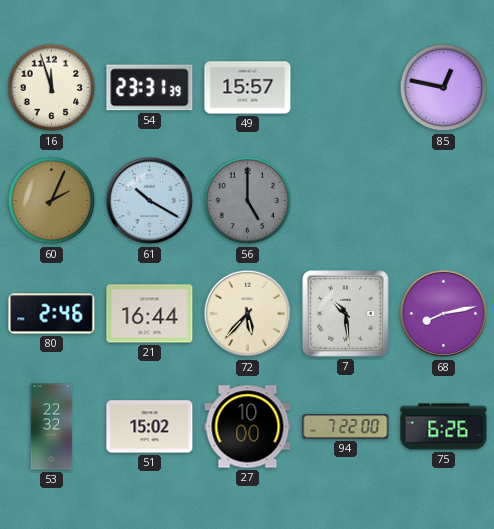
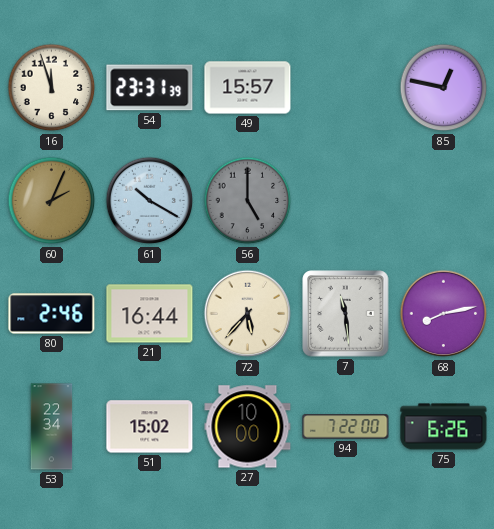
7: 10:29 -> 11:29 (346, 314)
53: 22:32 -> 22:34 (52, 427)
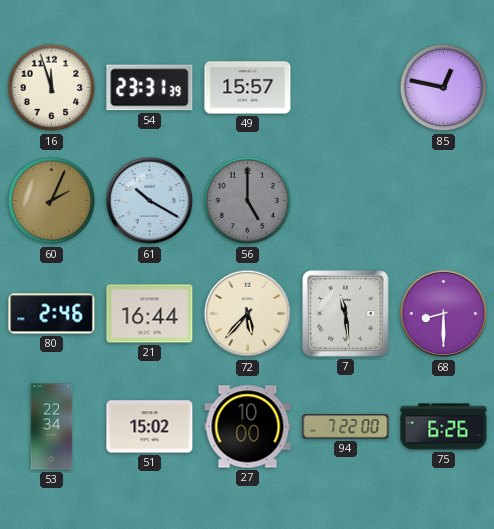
68: 8:13 -> 8:30 (444, 314)
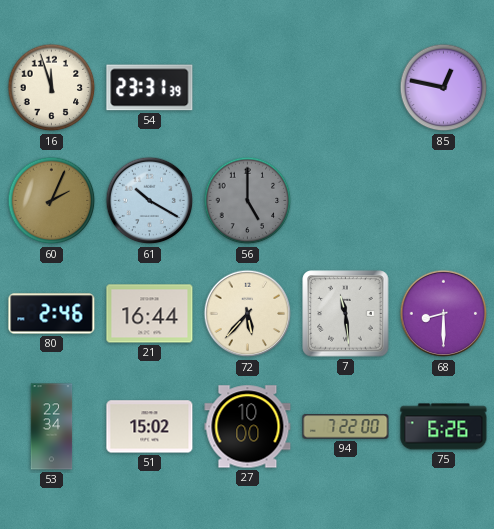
49: 15:57 -> none (248, 88)
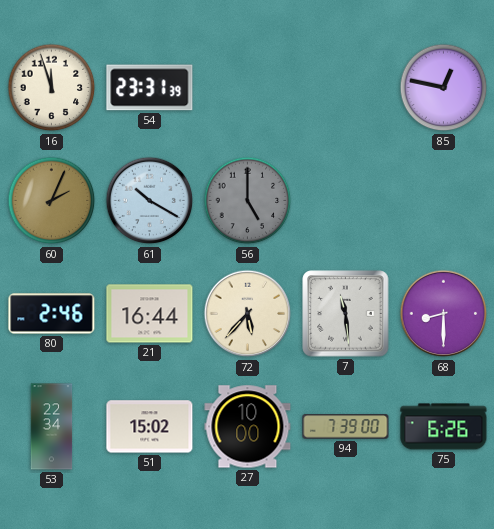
94: 7:22 -> 7:39 (346, 427)
